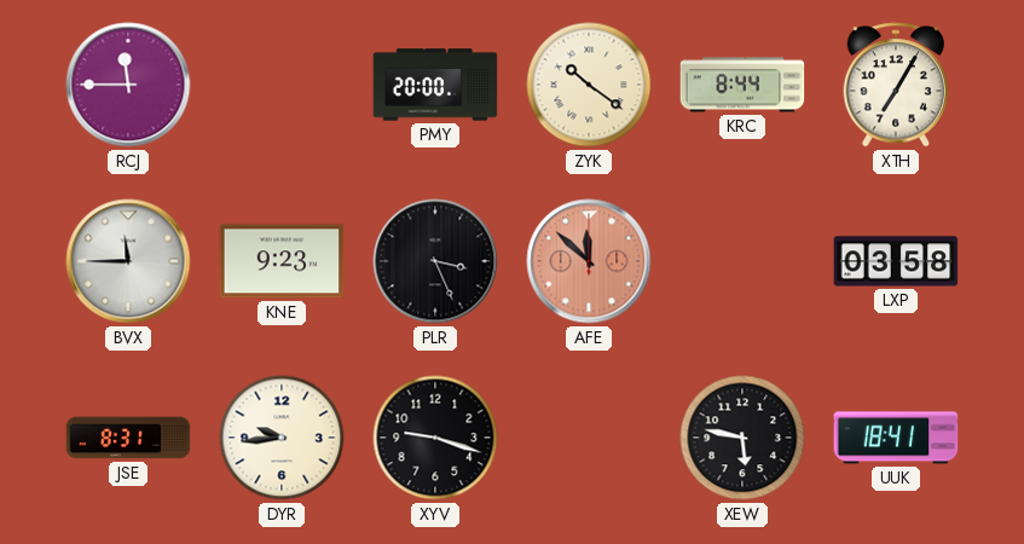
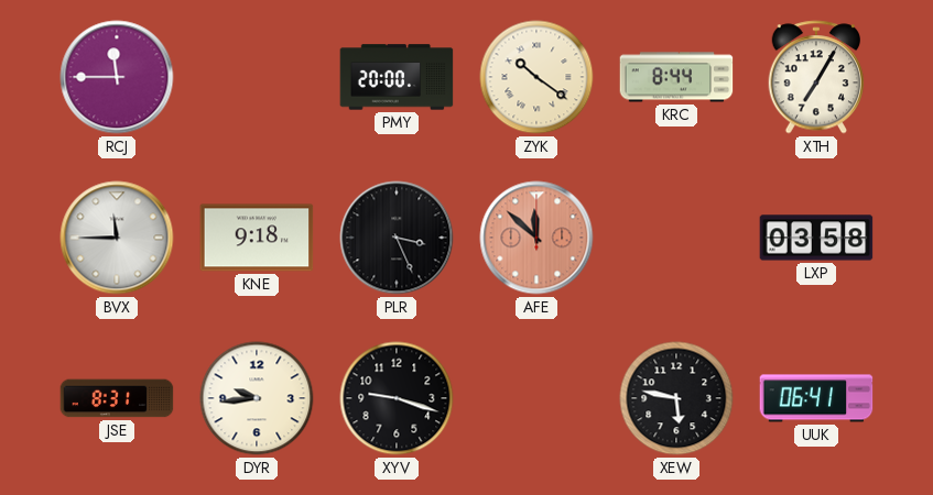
KNE: 9:23 -> 9:18 (257, 238)
UUK: 18:41 -> 06:41 (816, 398)
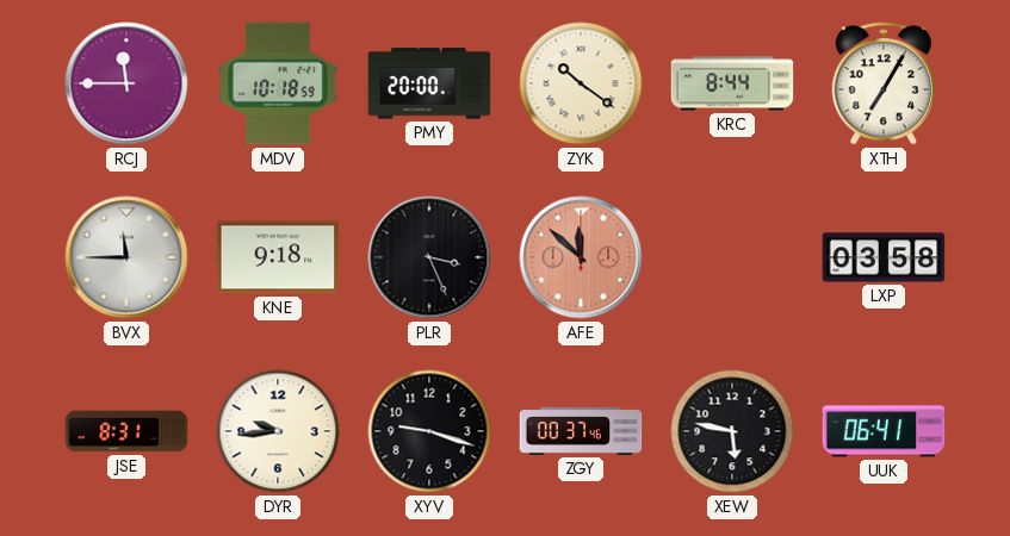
MDV: none -> 10:18 (278, 83)
ZGY: none -> 00:37 (581, 431)
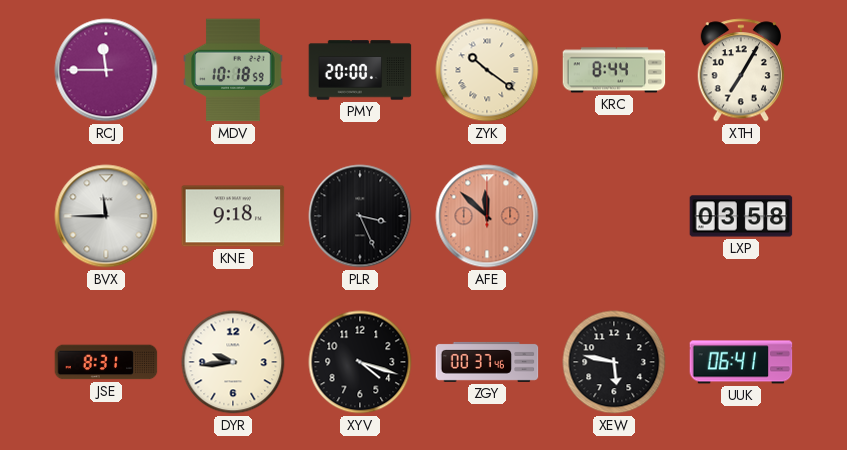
XYV: 9:18 -> 4:18 (360, 362)
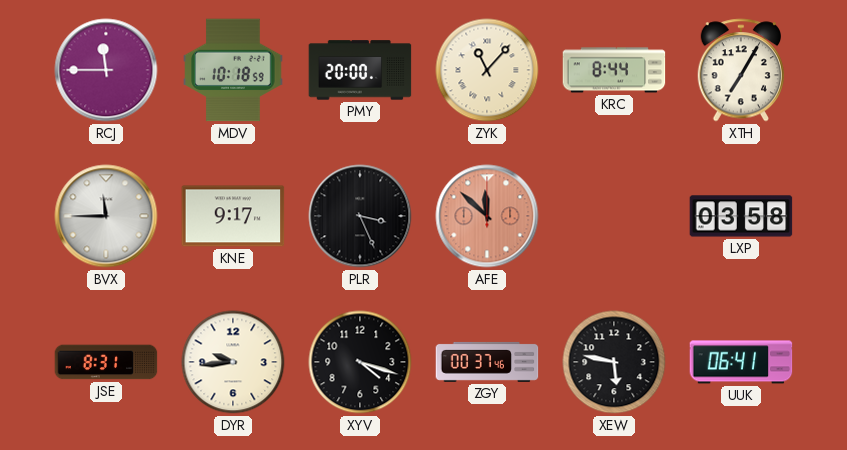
ZYK: 10:21 -> 11:07 (487, 70)
KNE: 9:18 -> 9:17 (233, 216)
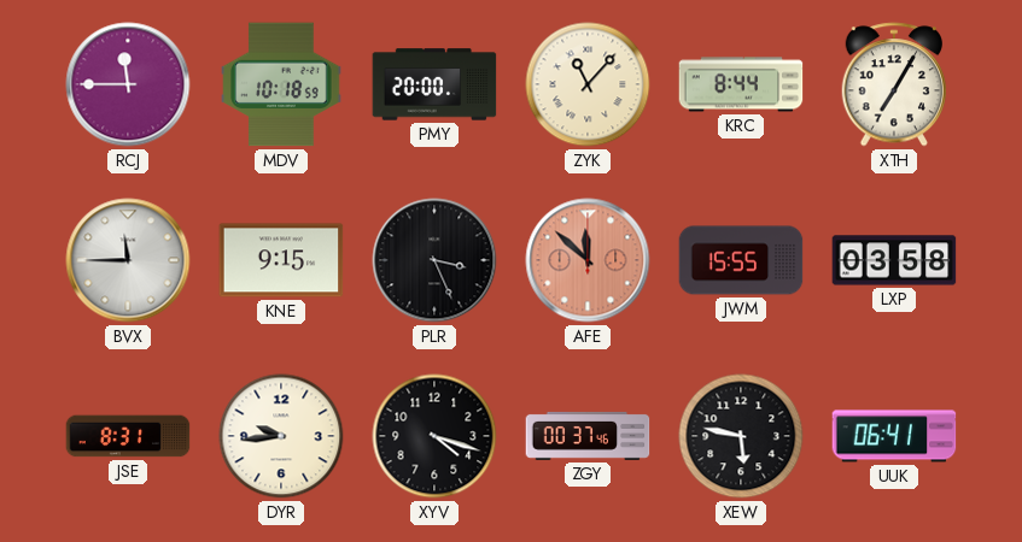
KNE: 9:17 -> 9:15 (281, 260)
JWM: none -> 15:55 (741, 260)
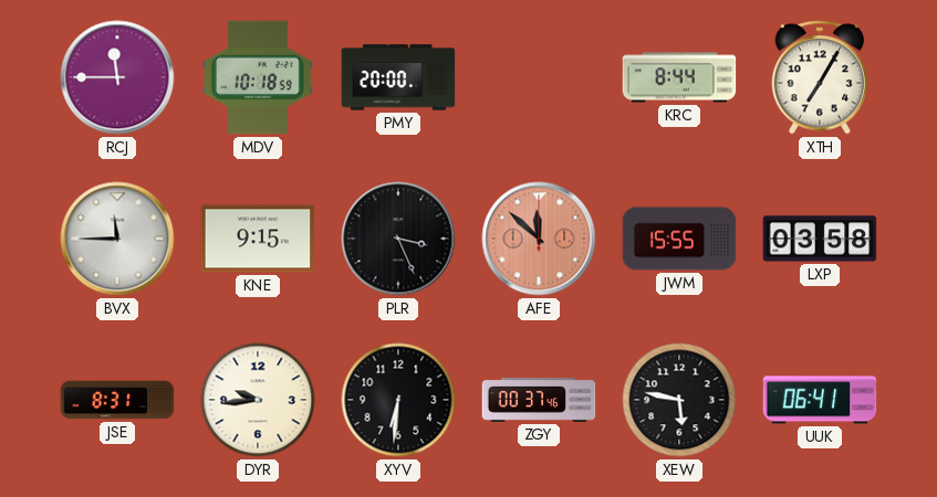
ZYK: 11:07 -> none (588, 84)
XYV: 4:18 -> 6:31 (398, 400)
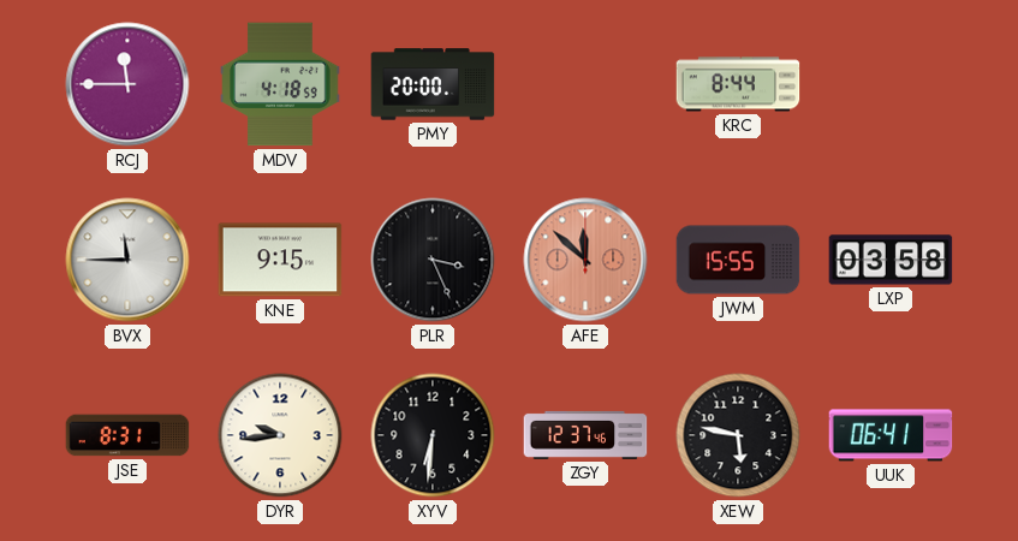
MDV: 10:18 -> 4:18 (280, 84)
XTH: 7:05 -> none (820, 77)
ZGY: 00:37 -> 12:37 (585, 435)
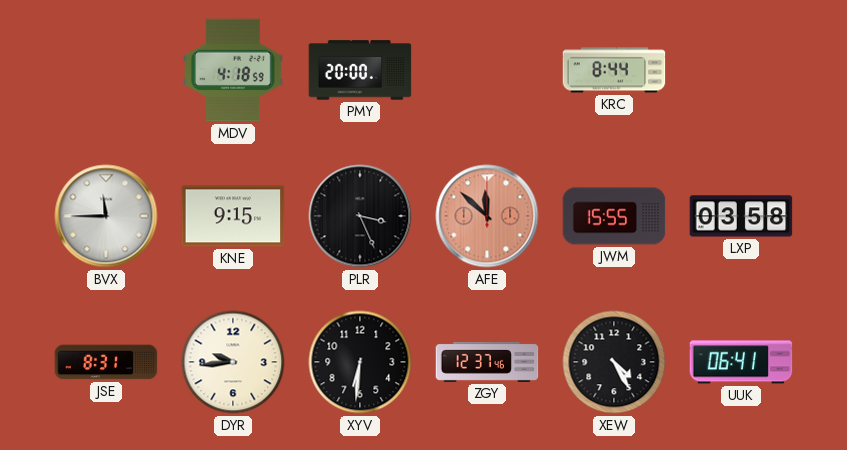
RCJ: 11:45 -> none (127, 84)
XEW: 5:47 -> 4:25 (614, 362)
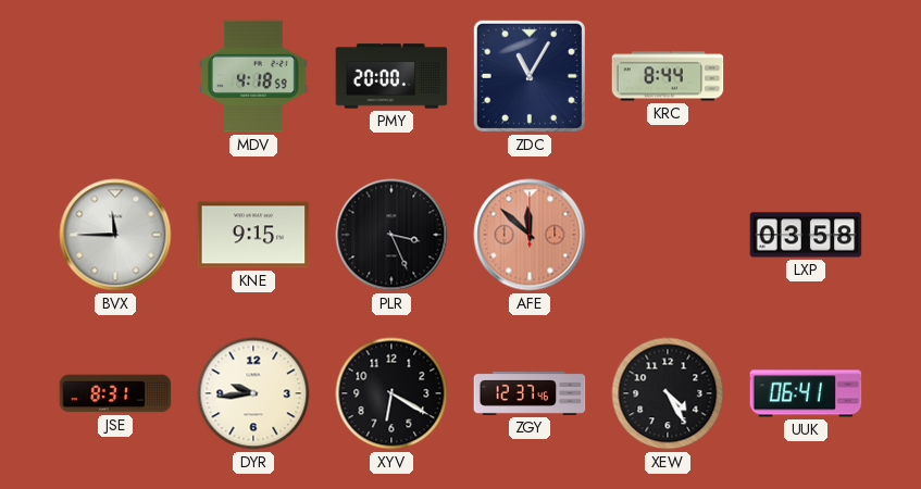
ZDC: none -> 11:05 (530, 76)
JWM: 15:55 -> none (614, 216)
XYV: 6:31 -> 6:20 (391, 393)
